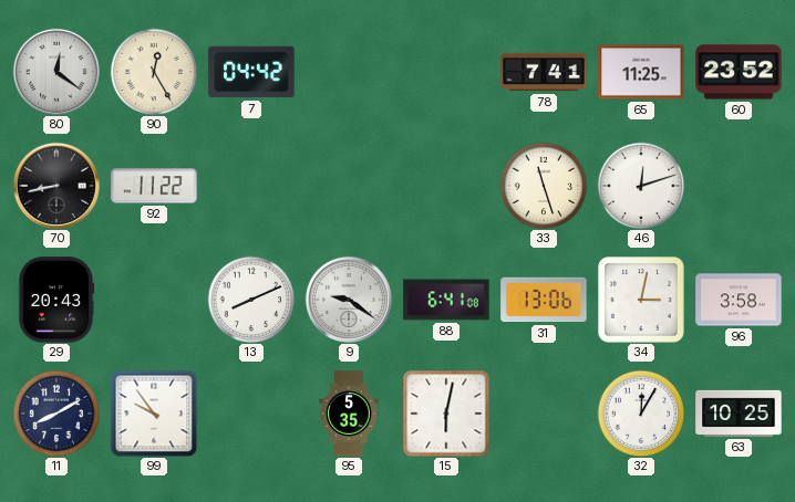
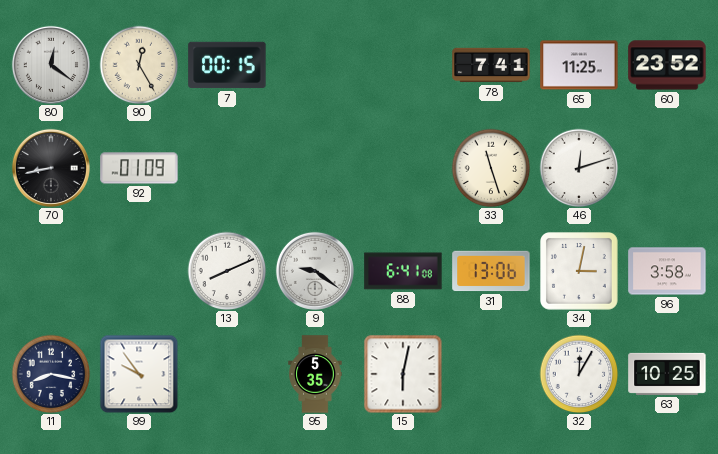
7: 04:42 -> 00:15 (227, 65)
92: 11:22 -> 01:09 (139, 168)
29: 20:43 -> none (56, 300)
11: 8:10 -> 8:17 (51, 374)
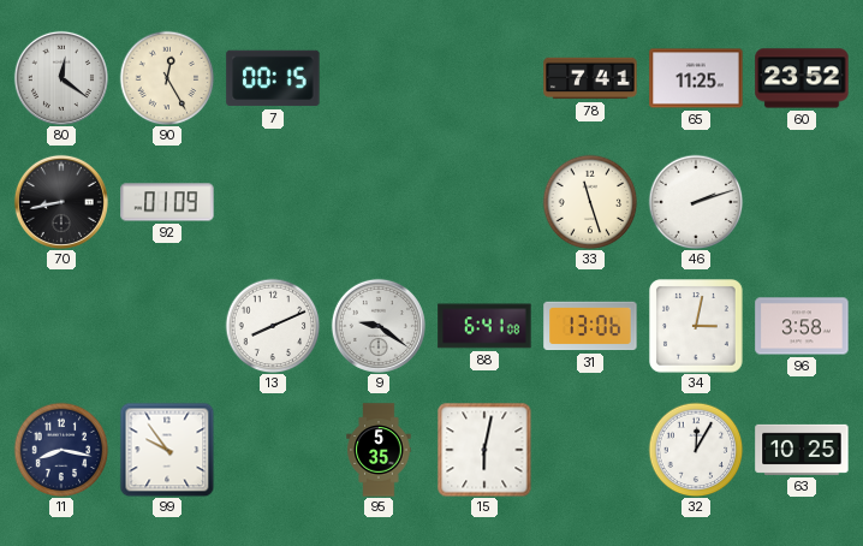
46: 12:12 -> 2:12 (696, 202)
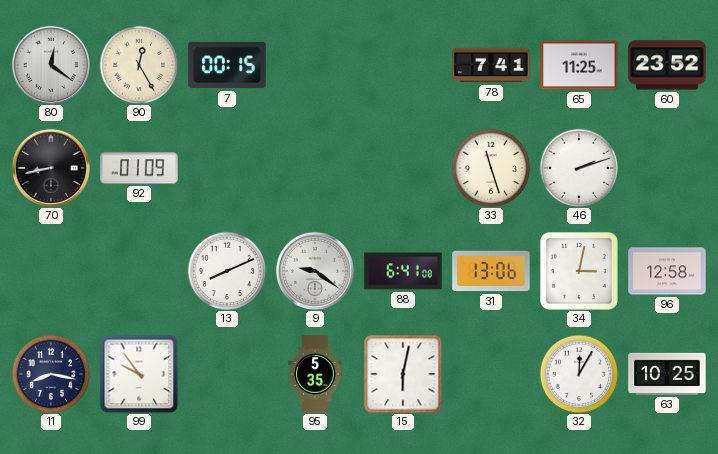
96: 3:58 -> 12:58 (667, 271)
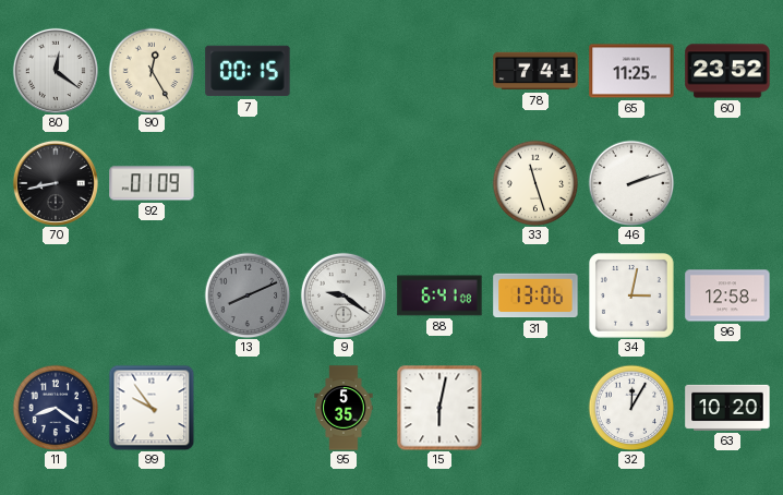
13 dial: white -> grey (248, 295)
11: 8:17 -> 8:21 (56, 408)
63: 10:25 -> 10:20 (727, 408)
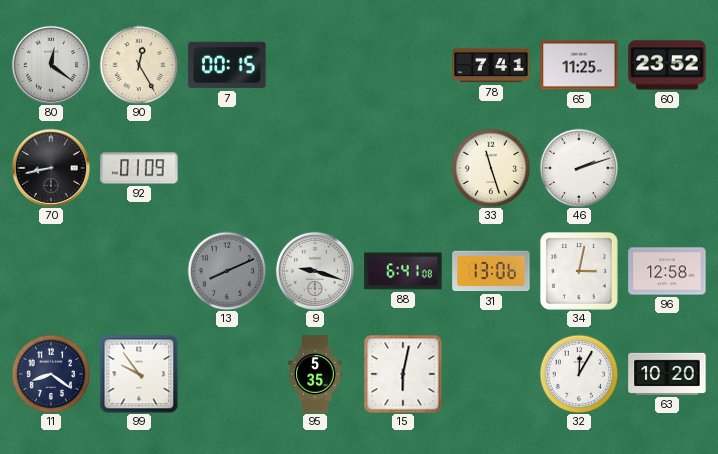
9: 9:21 -> 9:18 (315, 271)
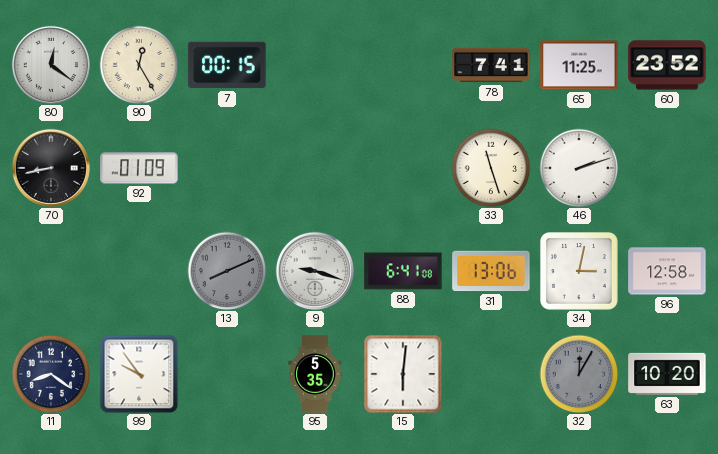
15: 6:02 -> 6:01 (403, 374)
32 dial: white -> grey (579, 374)
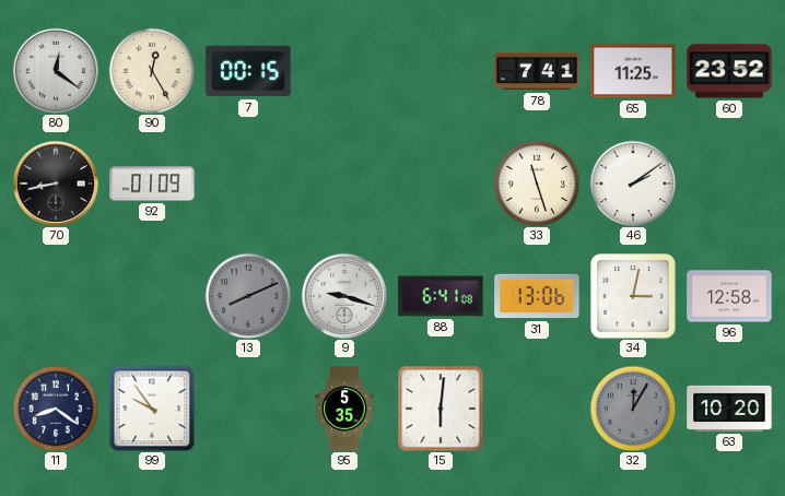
46: 2:12 -> 2:09 (633, 184)
